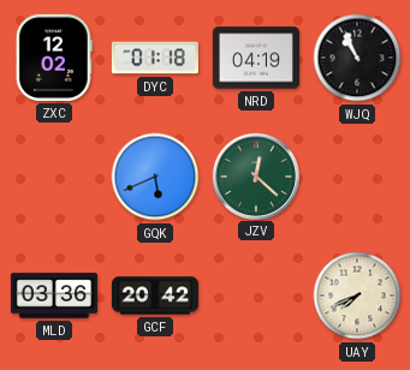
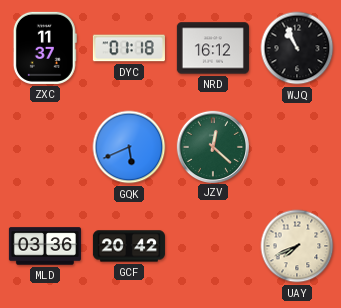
ZXC: 12:02 -> 11:37 (45, 48)
NRD: 04:19 -> 16:12 (213, 48)
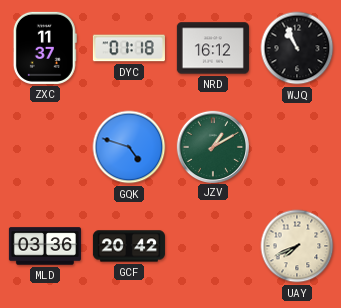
GQK: 5:41 -> 4:48 (129, 147)
JZV: 12:22 -> 1:10 (212, 146)
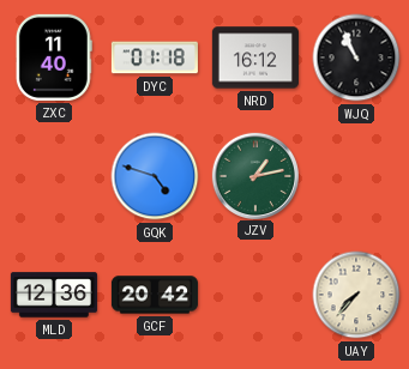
ZXC: 11:37 -> 11:40 (54, 58)
JZV: 1:10 -> 1:13 (254, 175)
MLD: 03:36 -> 12:36 (54, 295)
UAY: 7:41 -> 7:37 (356, 295)
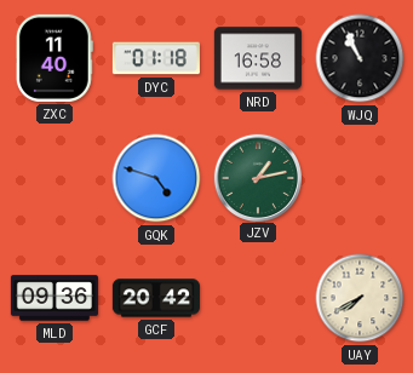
NRD: 16:12 -> 16:58 (258, 58)
MLD: 12:36 -> 09:36 (55, 298)
UAY: 7:37 -> 7:40 (360, 298)
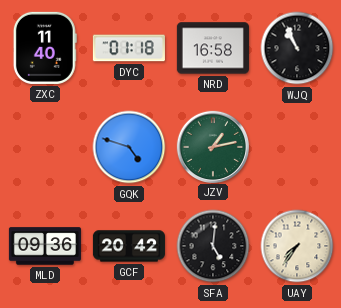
SFA: none -> 5:01 (213, 246)
UAY: 7:40 -> 7:36 (297, 246)
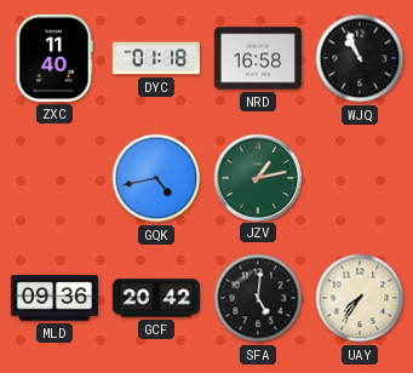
GQK: 4:48 -> 4:43 (156, 178)
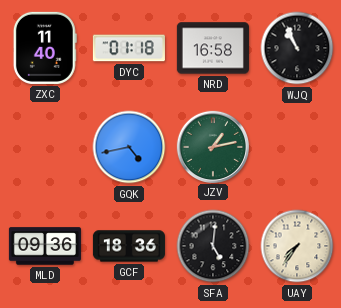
GCF: 20:42 -> 18:36 (129, 246)
